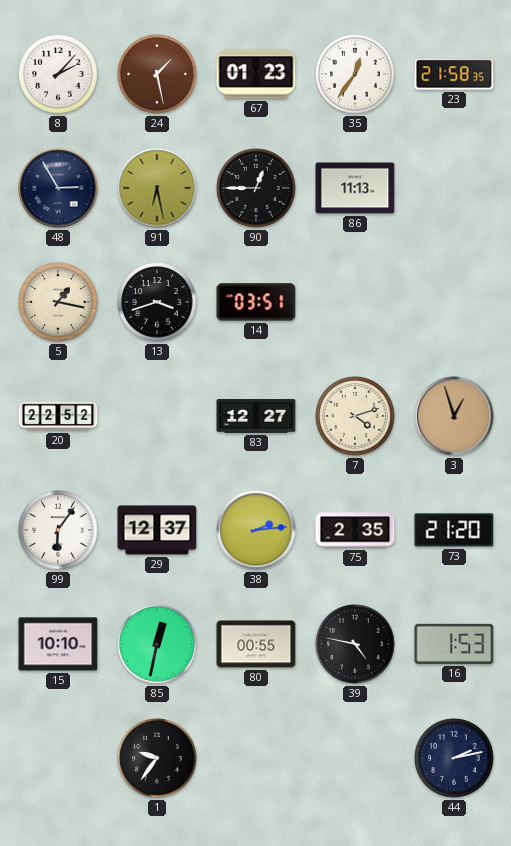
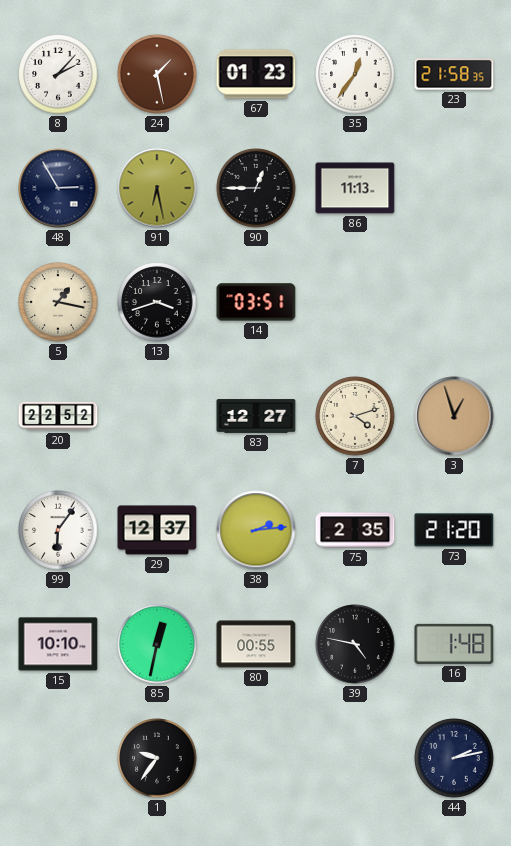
16: 1:53 -> 1:48 (454, 644)
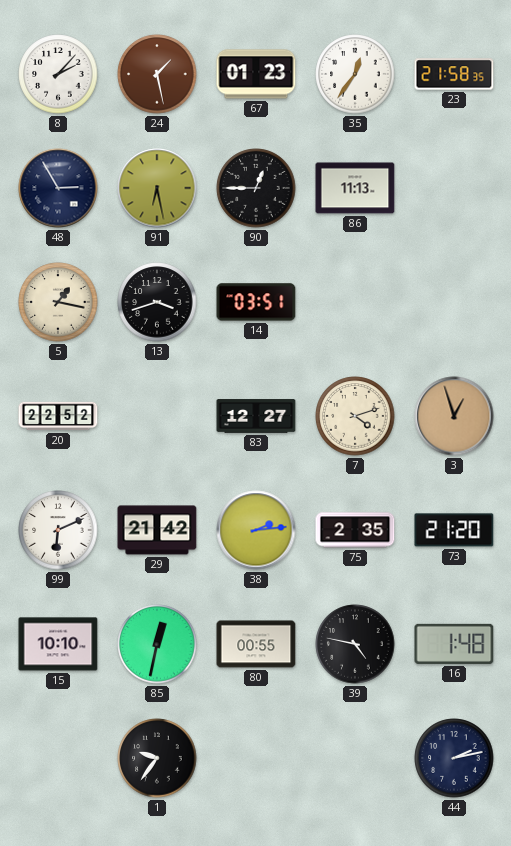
99: 6:06 -> 6:11 (58, 530)
29: 12:37 -> 21:42 (157, 530)
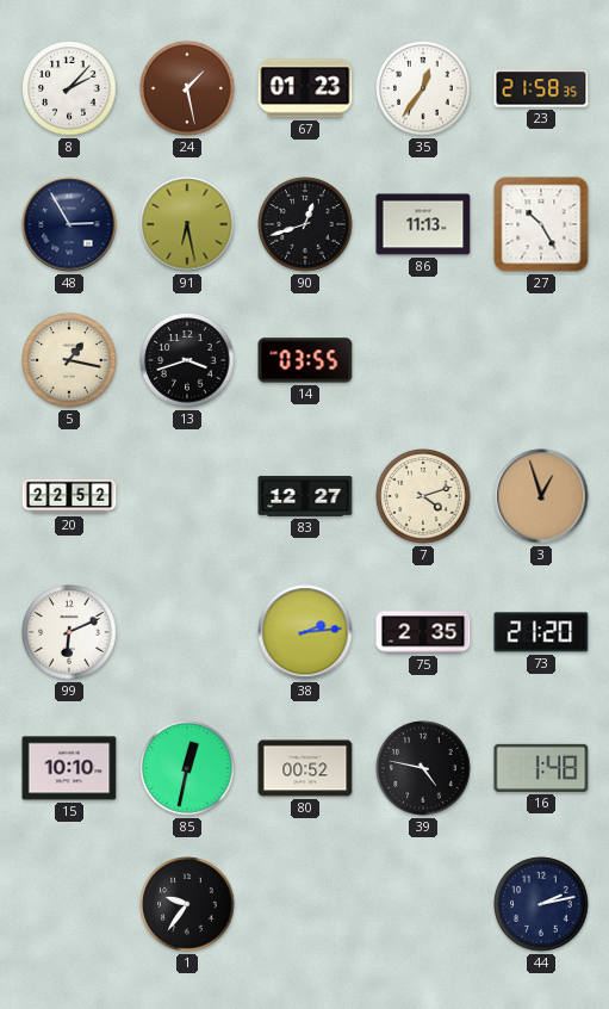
90: 12:45 -> 12:42 (305, 224)
27: none -> 10:25 (541, 224)
14: 03:51 -> 03:55 (305, 360)
29: 21:42 -> none (157, 530)
80: 00:55 -> 00:52 (305, 768)
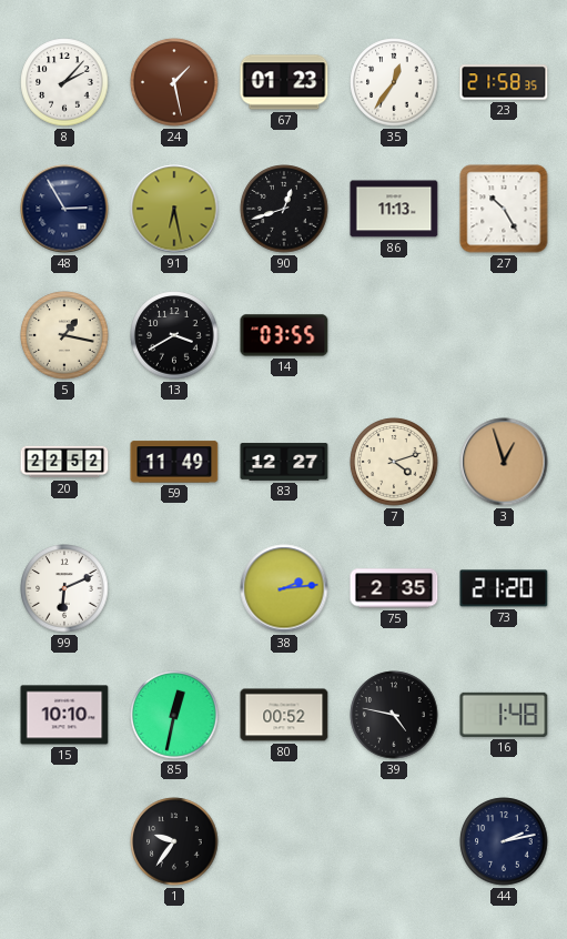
13: 3:42 -> 3:40 (174, 335)
59: none -> 11:49 (174, 462)
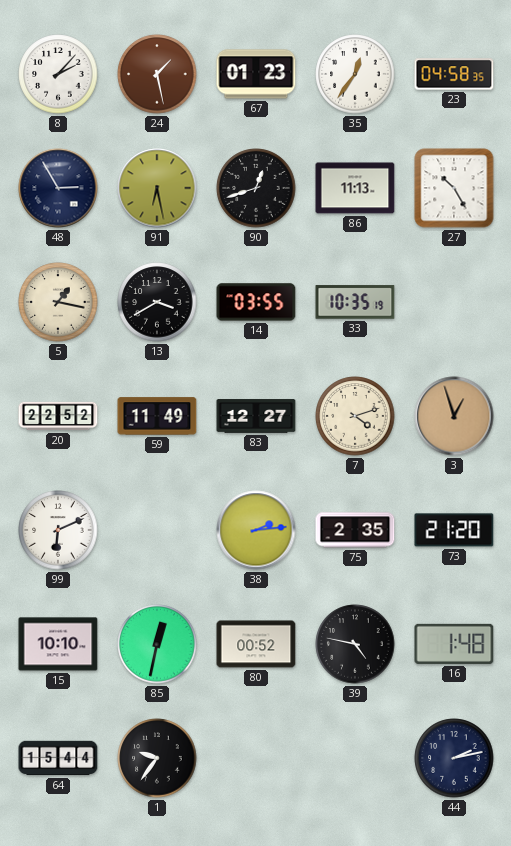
23: 21:58 -> 04:58 (454, 74)
33: none -> 10:35 (355, 302)
64: none -> 15:44 (58, 758)
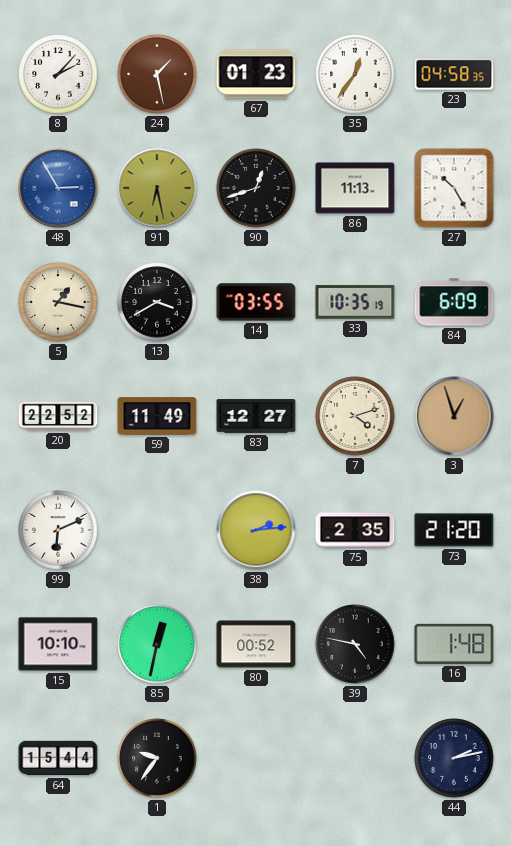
48 dial: navy -> blue (58, 188)
84: none -> 6:09 (454, 302)
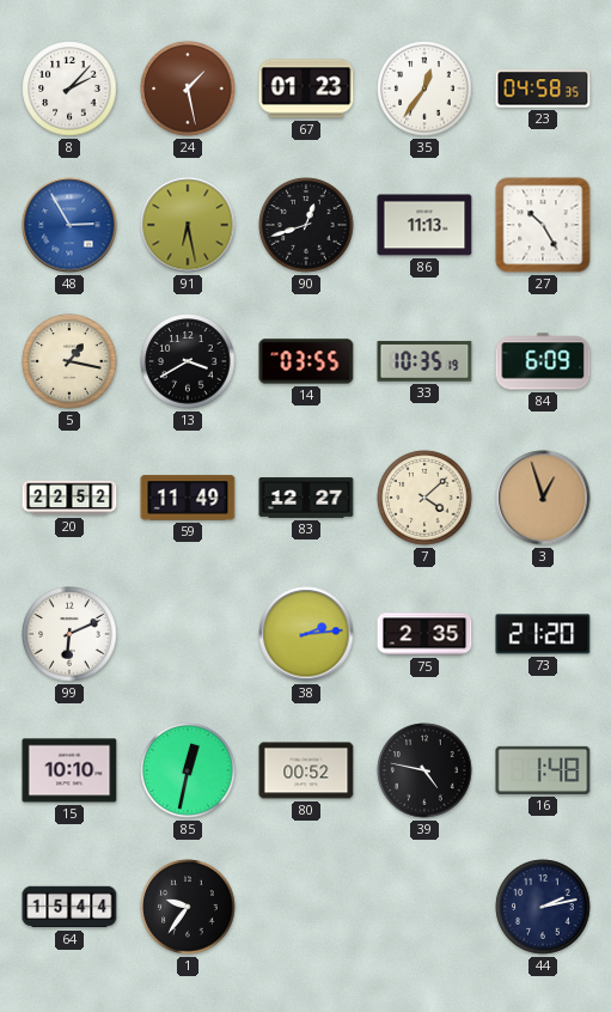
7: 4:12 -> 4:08 (424, 498)
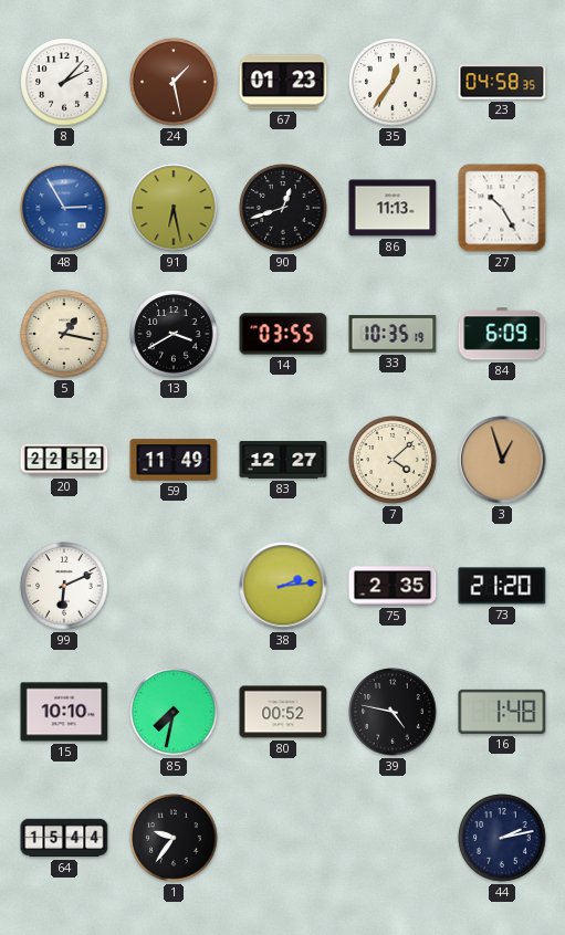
85: 12:32 -> 7:32 (174, 712)
